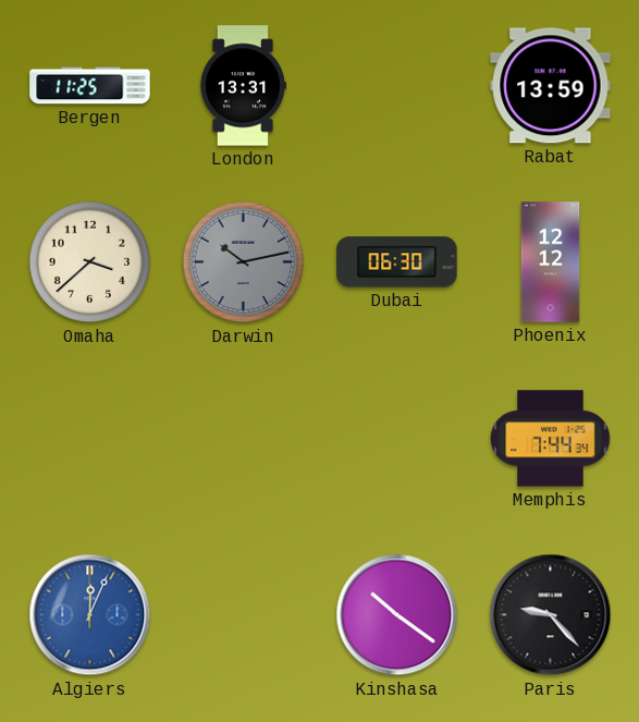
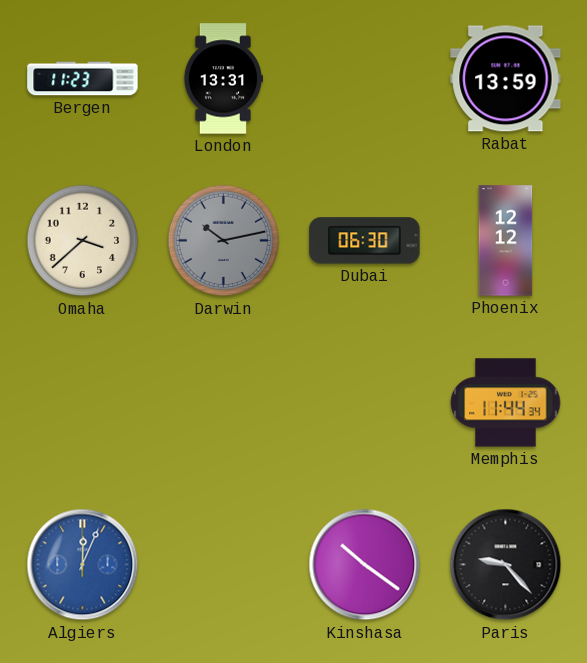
Bergen: 11:25 -> 11:23 (83, 79)
Memphis: 7:44 -> 11:44 (506, 403)
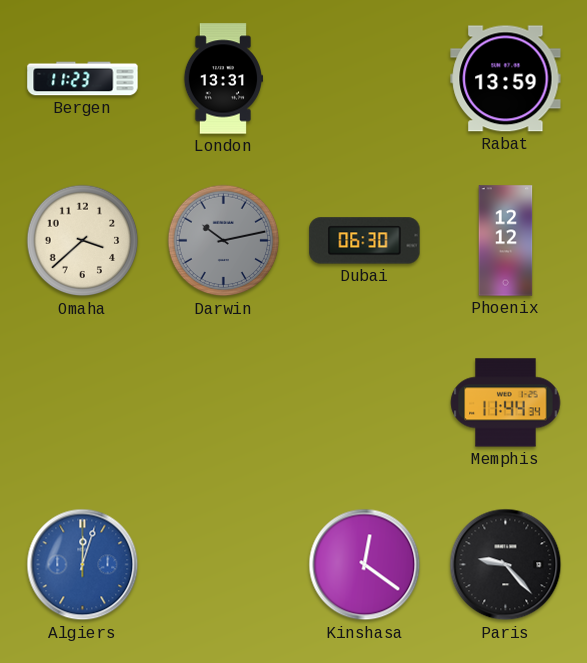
Algiers: 12:04 -> 12:03 (83, 565)
Kinshasa: 10:21 -> 12:21 (365, 565)
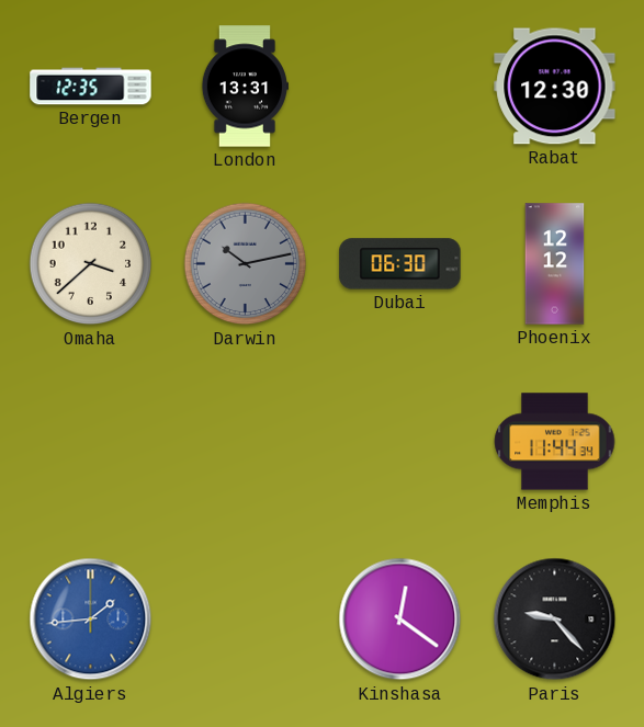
Bergen: 11:23 -> 12:35 (91, 87)
Rabat: 13:59 -> 12:30 (555, 87)
Algiers: 12:03 -> 1:44 (91, 620)
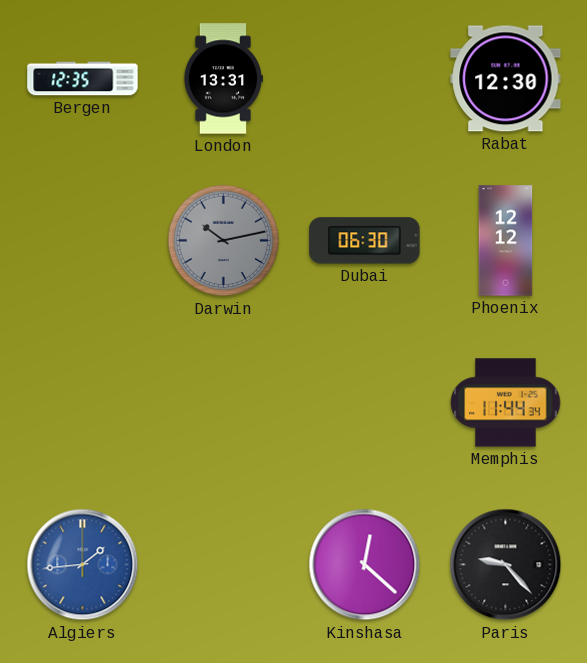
Omaha: 3:38 -> none (91, 264)
Kinshasa: 12:21 -> 12:22 (365, 565)
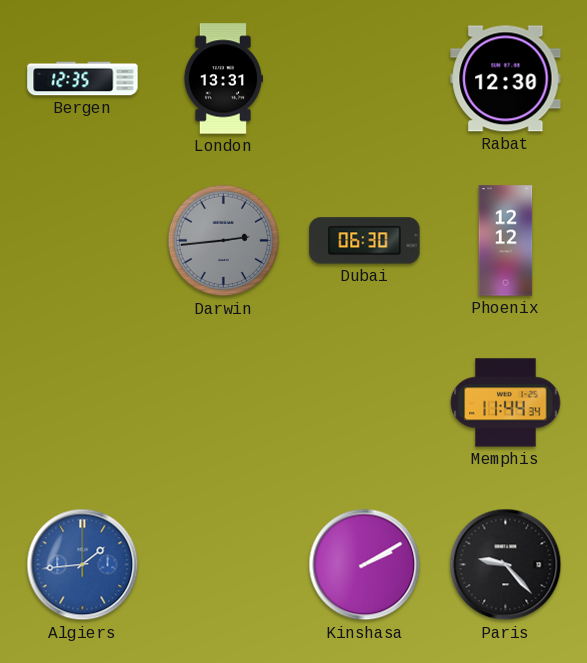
Darwin: 10:13 -> 2:44 (224, 241)
Kinshasa: 12:22 -> 2:10 (365, 565)
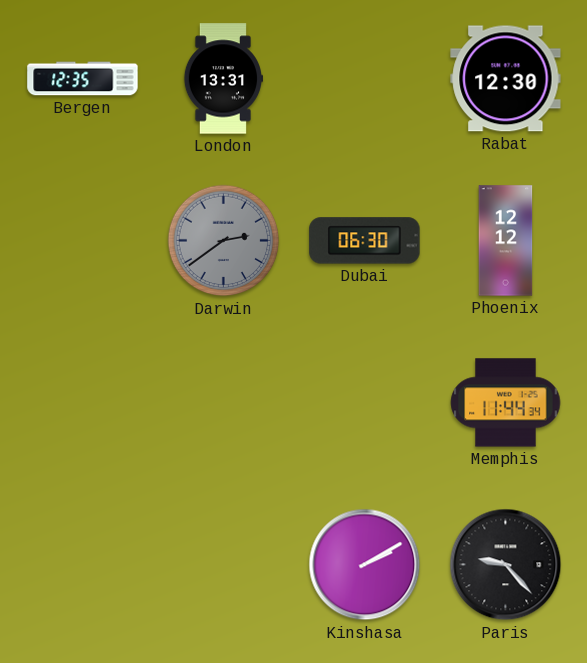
Darwin: 2:44 -> 2:39 (224, 241)
Algiers: 1:44 -> none (83, 565)
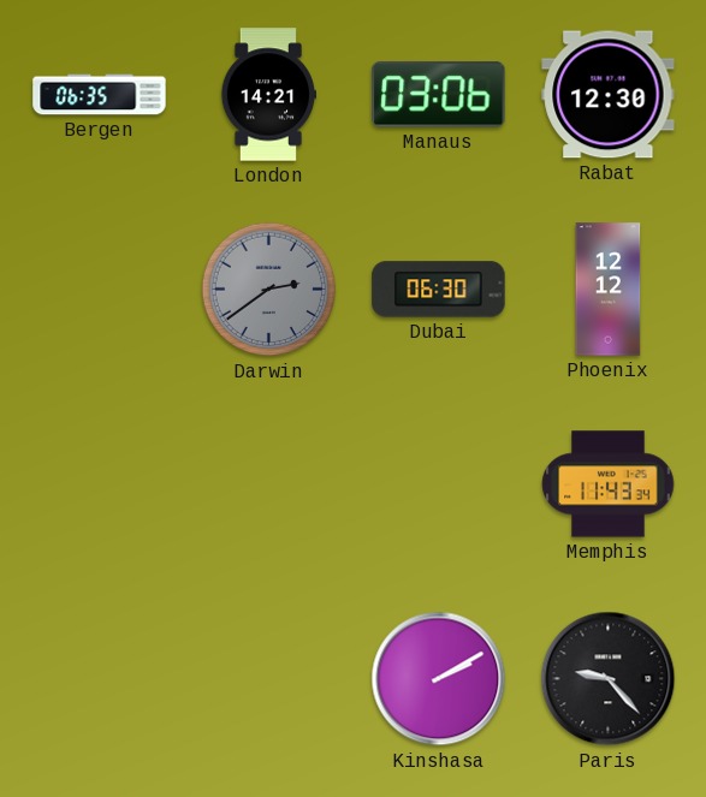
Bergen: 12:35 -> 06:35 (100, 95)
London: 13:31 -> 14:21 (267, 95)
Manaus: none -> 03:06 (439, 95)
Memphis: 11:44 -> 11:43 (609, 484)
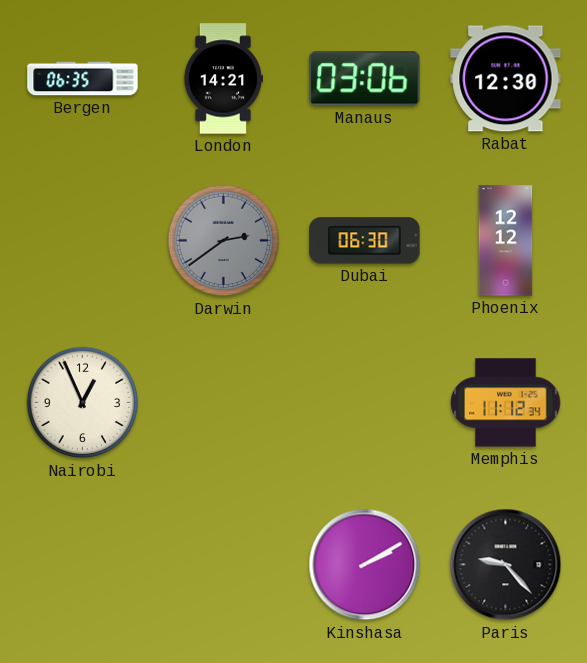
Nairobi: none -> 12:56 (83, 403)
Memphis: 11:43 -> 11:12 (506, 403)
